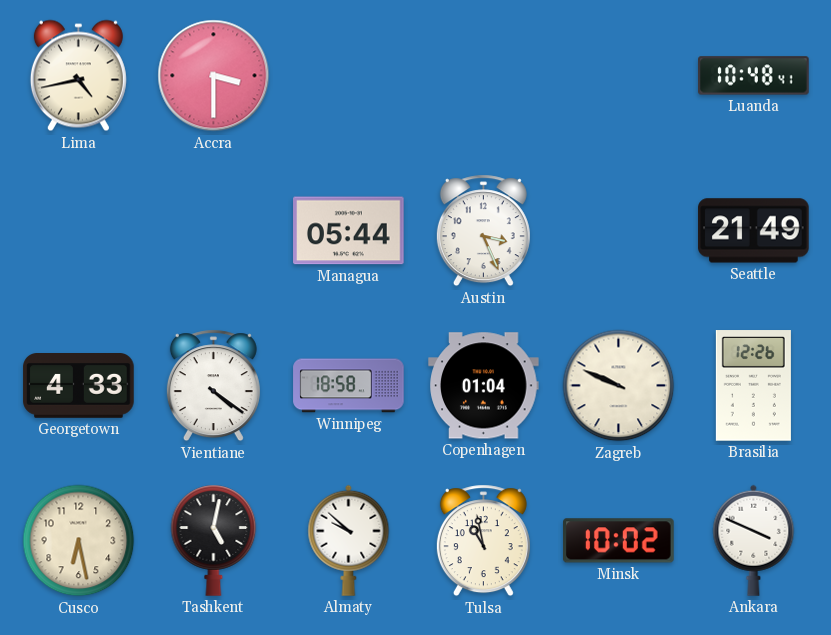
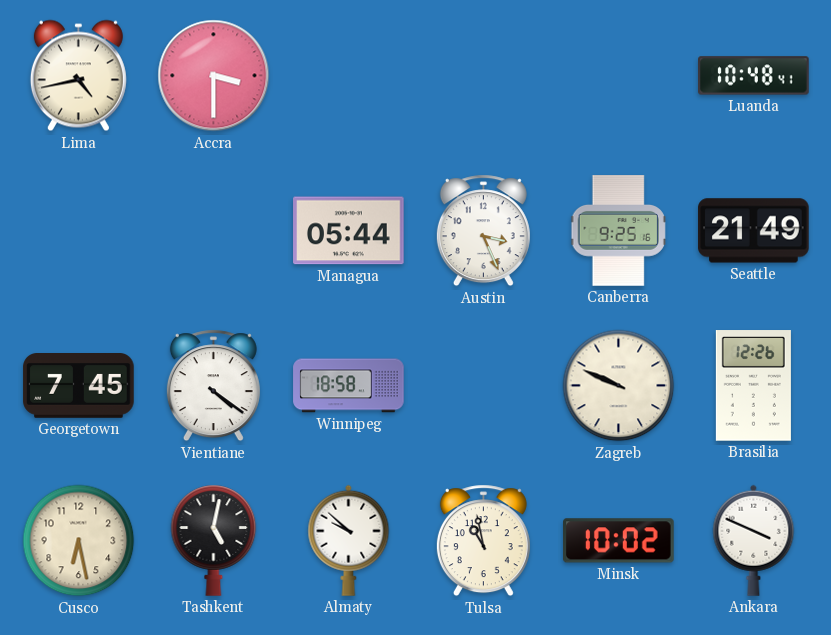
Canberra: none -> 9:25 (619, 231)
Georgetown: 4:33 -> 7:45 (79, 386)
Copenhagen: 01:04 -> none (484, 386)
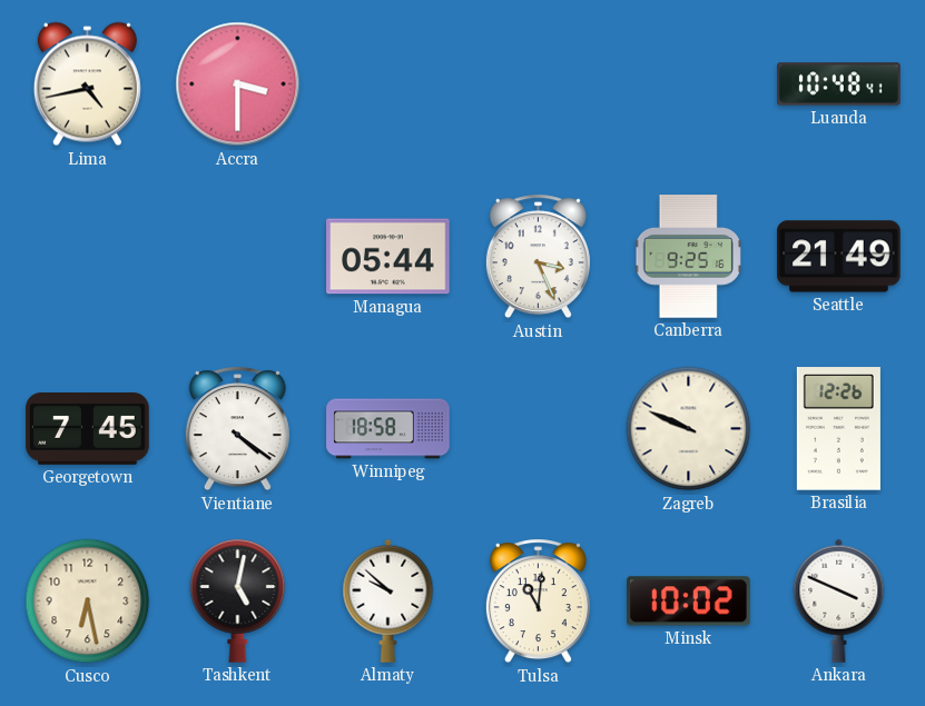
Tulsa: 10:58 -> 11:01 (538, 601)
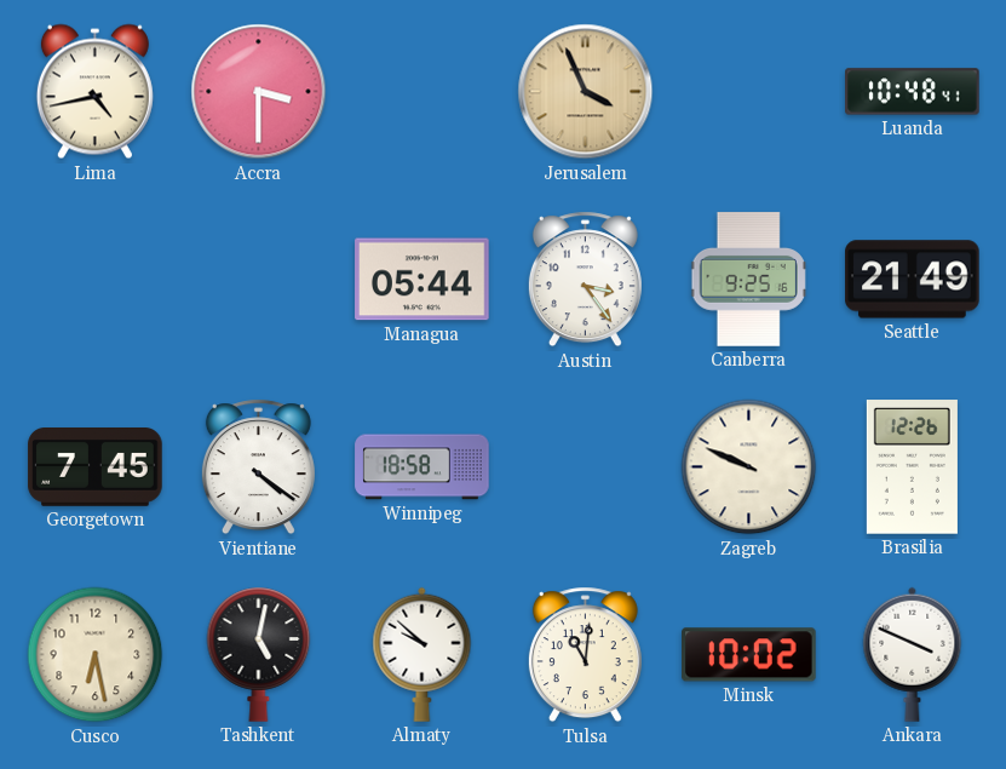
Jerusalem: none -> 3:56 (586, 92)
Austin: 3:26 -> 3:24 (585, 280)
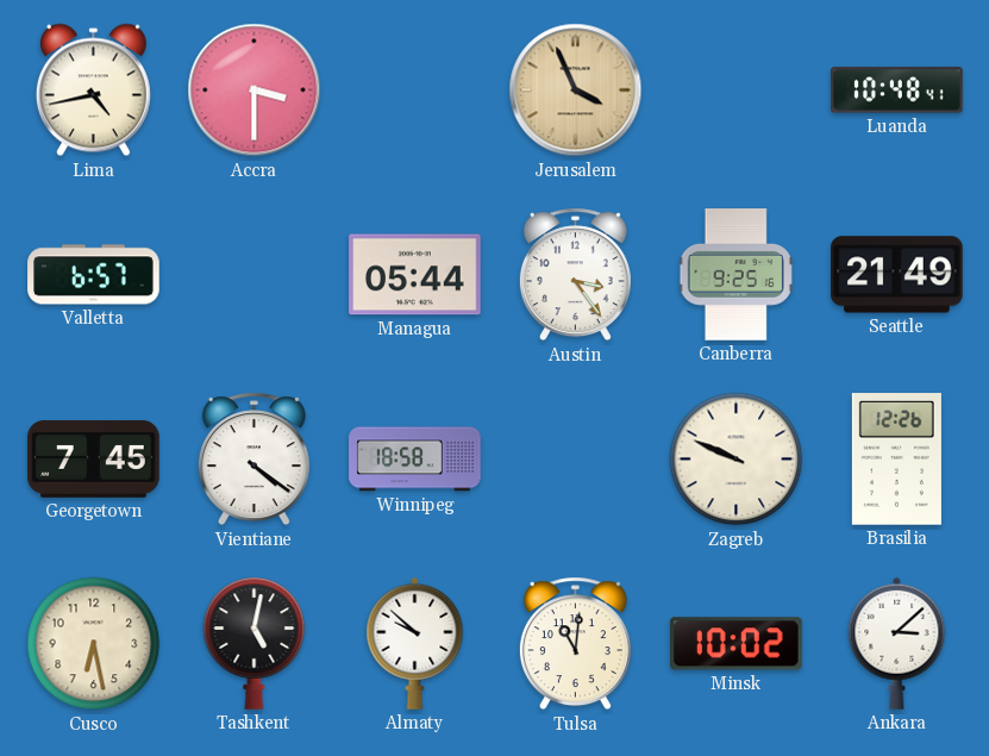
Valletta: none -> 6:57 (94, 275)
Ankara: 3:49 -> 3:08 (897, 643)
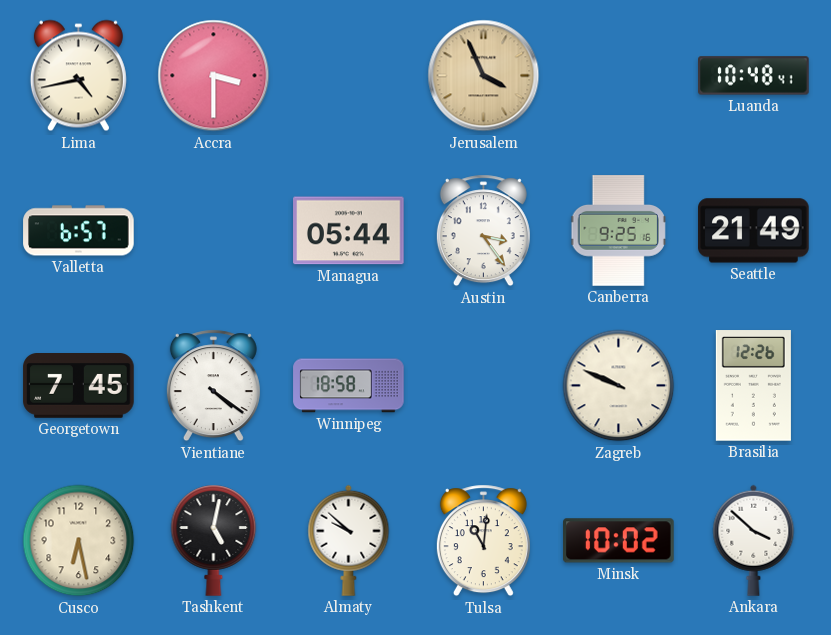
Ankara: 3:08 -> 3:52 (754, 540)
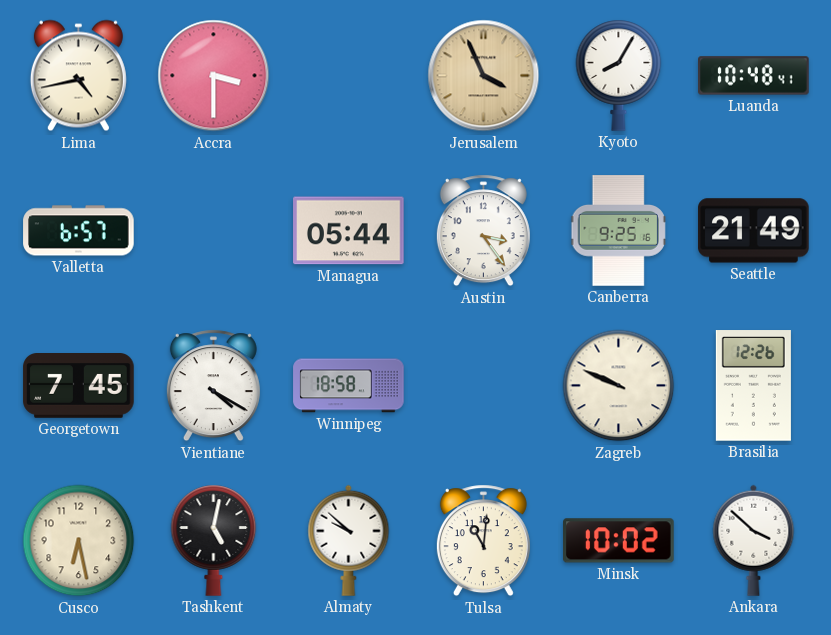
Kyoto: none -> 8:05 (619, 75)
Vientiane: 4:21 -> 4:20 (213, 386)
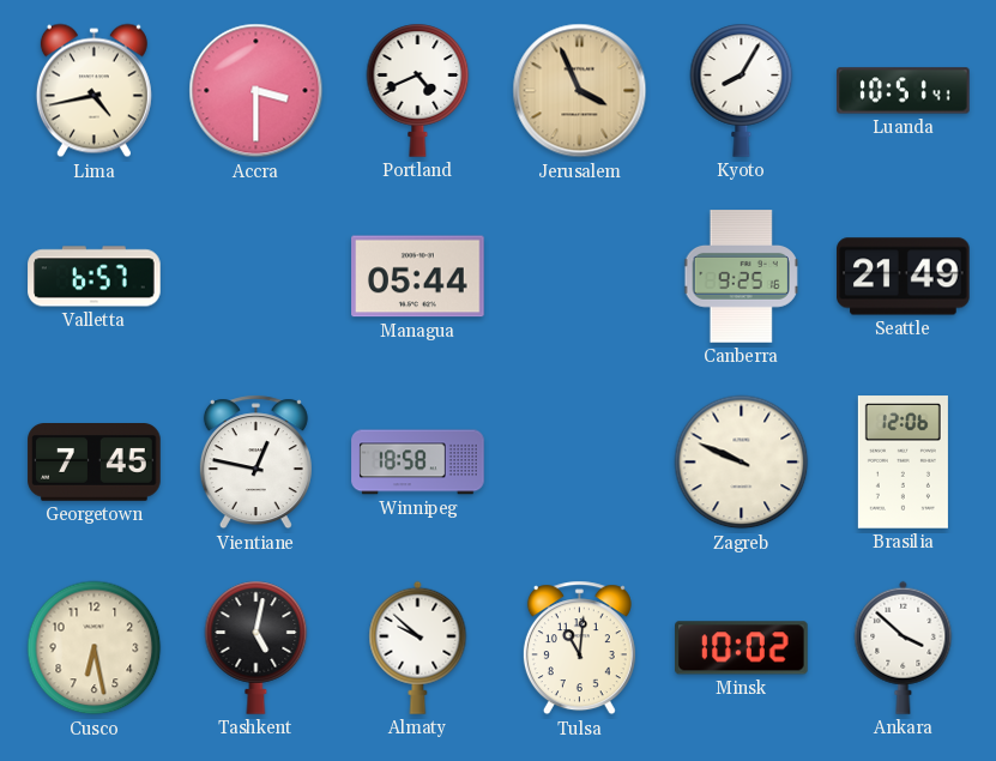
Portland: none -> 4:41 (418, 90)
Luanda: 10:48 -> 10:51 (904, 91)
Austin: 3:24 -> none (483, 231)
Vientiane: 4:20 -> 12:47 (255, 463)
Brasilia: 12:26 -> 12:06 (903, 463)
